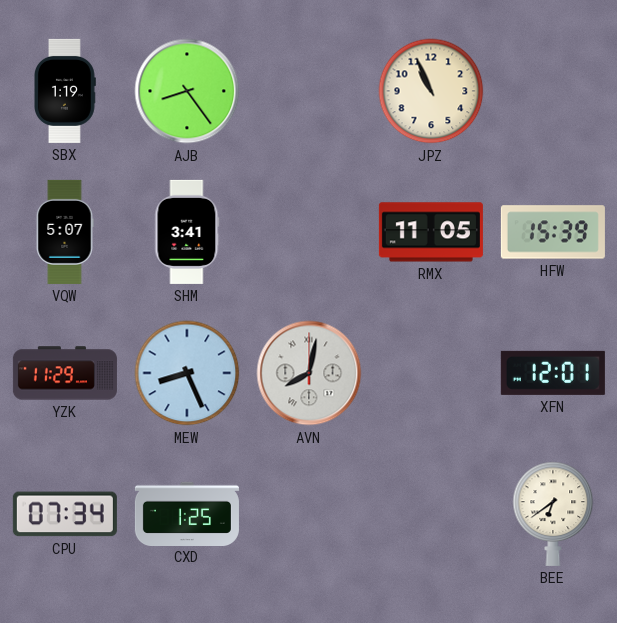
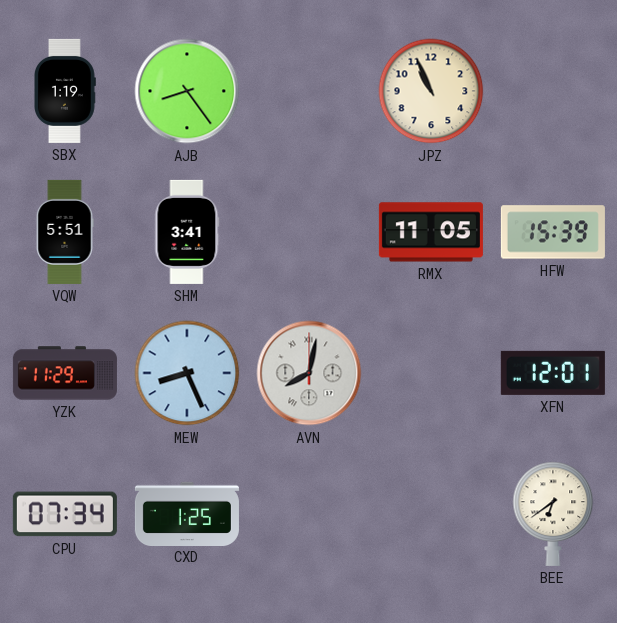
VQW: 5:07 -> 5:51 (65, 232)
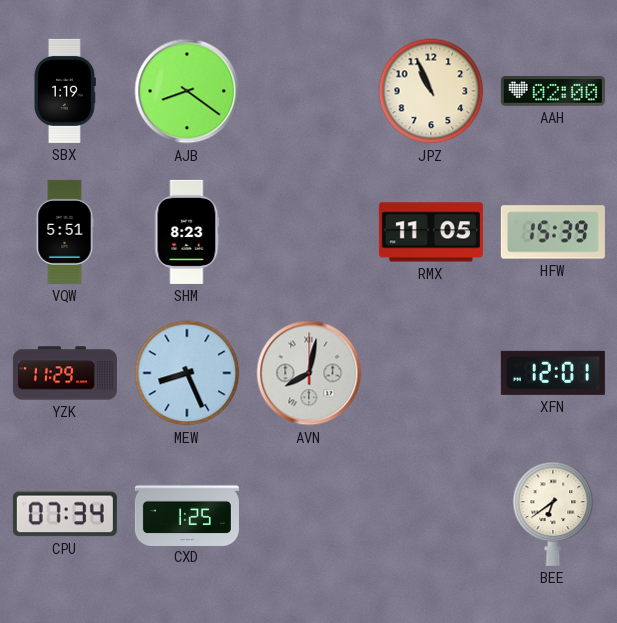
AJB: 8:24 -> 8:21 (187, 91)
AAH: none -> 02:00 (553, 92)
SHM: 3:41 -> 8:23 (187, 232)
